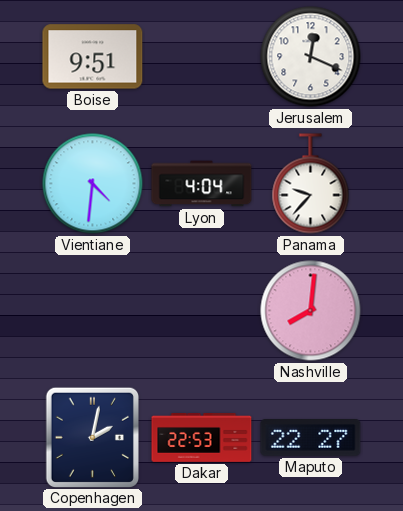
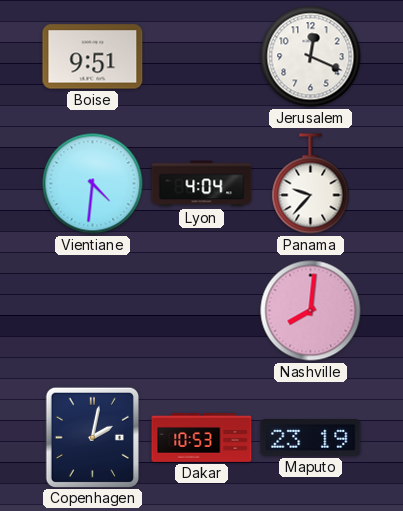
Dakar: 22:53 -> 10:53 (202, 438)
Maputo: 22:27 -> 23:19 (311, 438)
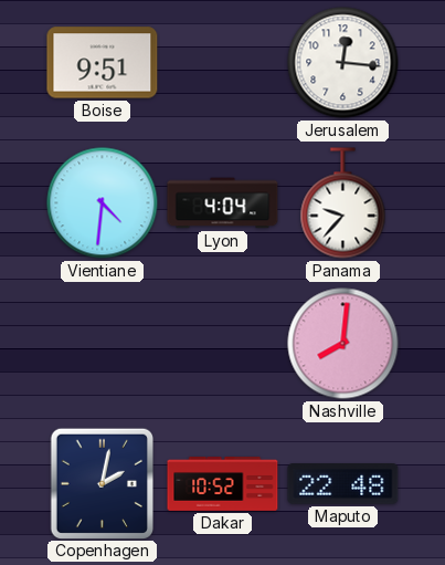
Jerusalem: 12:19 -> 12:16 (343, 63)
Dakar: 10:53 -> 10:52 (223, 484)
Maputo: 23:19 -> 22:48 (343, 484)
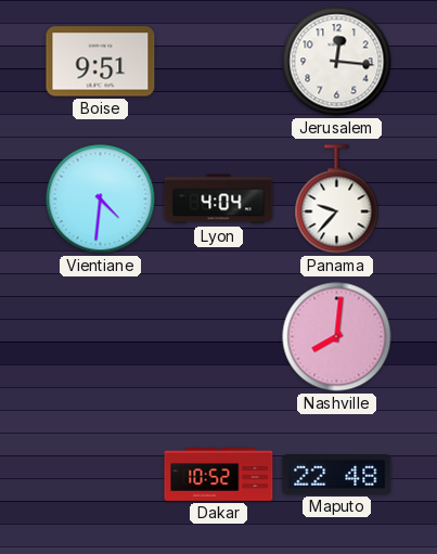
Copenhagen: 2:02 -> none (102, 483)
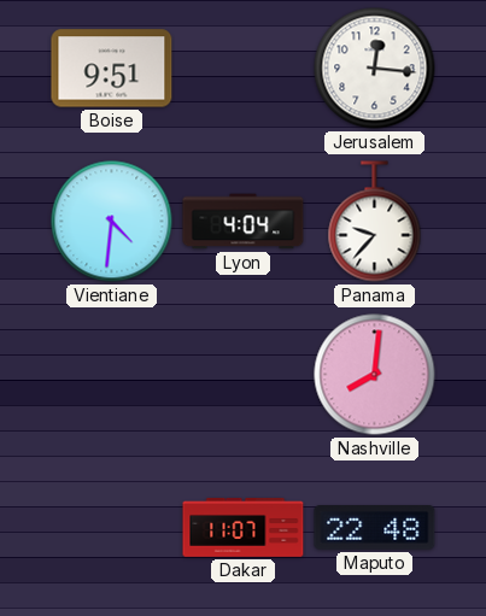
Dakar: 10:52 -> 11:07 (244, 528)
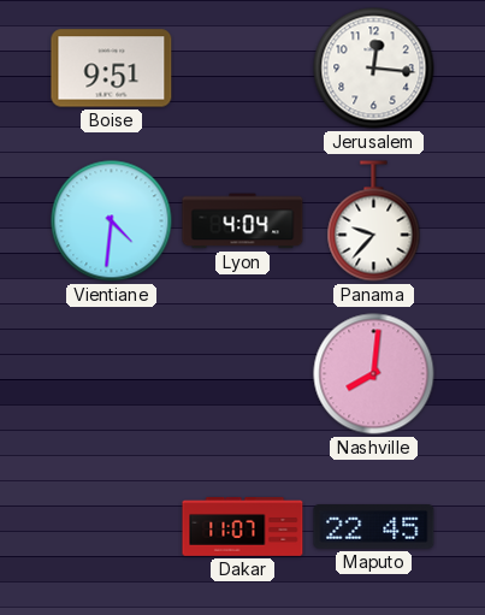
Maputo: 22:48 -> 22:45 (374, 527)
